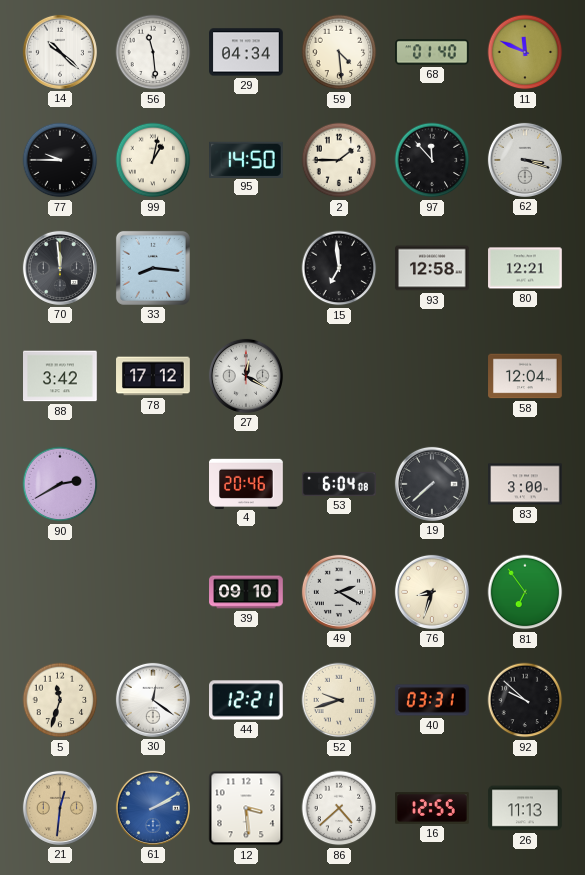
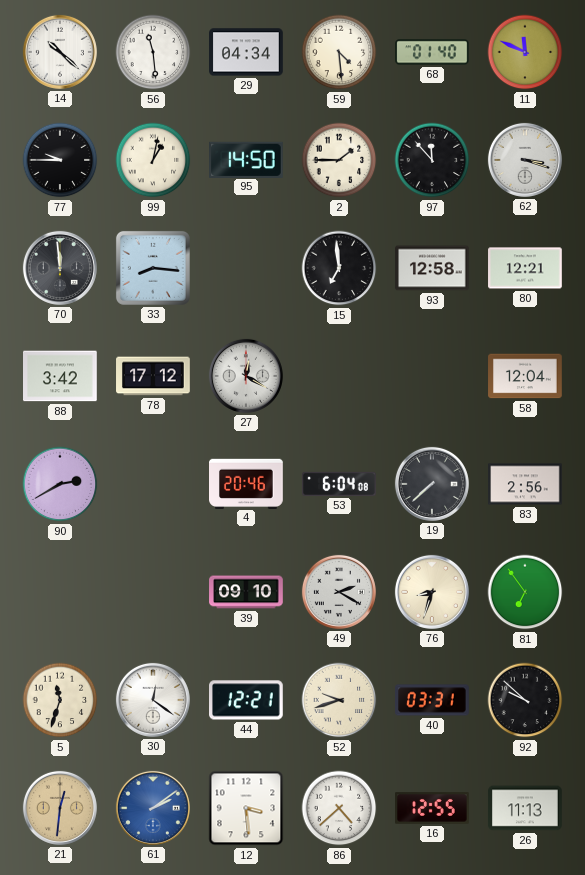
83: 3:00 -> 2:56 (525, 484)
61: 2:10 -> 2:09 (153, 808)
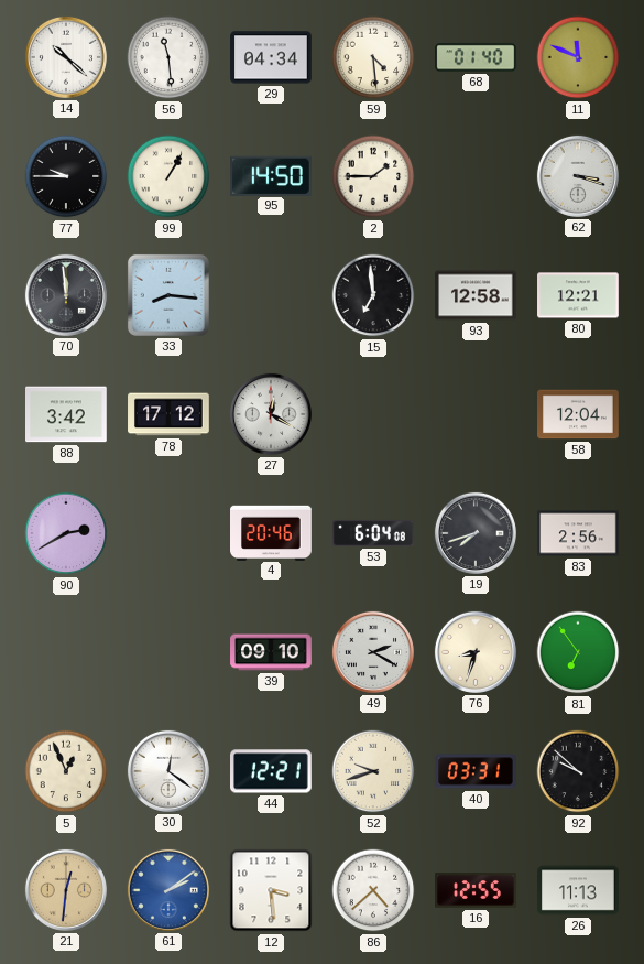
99: 1:02 -> 1:05 (168, 176)
97: 11:53 -> none (432, 160)
19: 7:38 -> 7:42 (476, 533)
5: 11:33 -> 12:56 (66, 771)
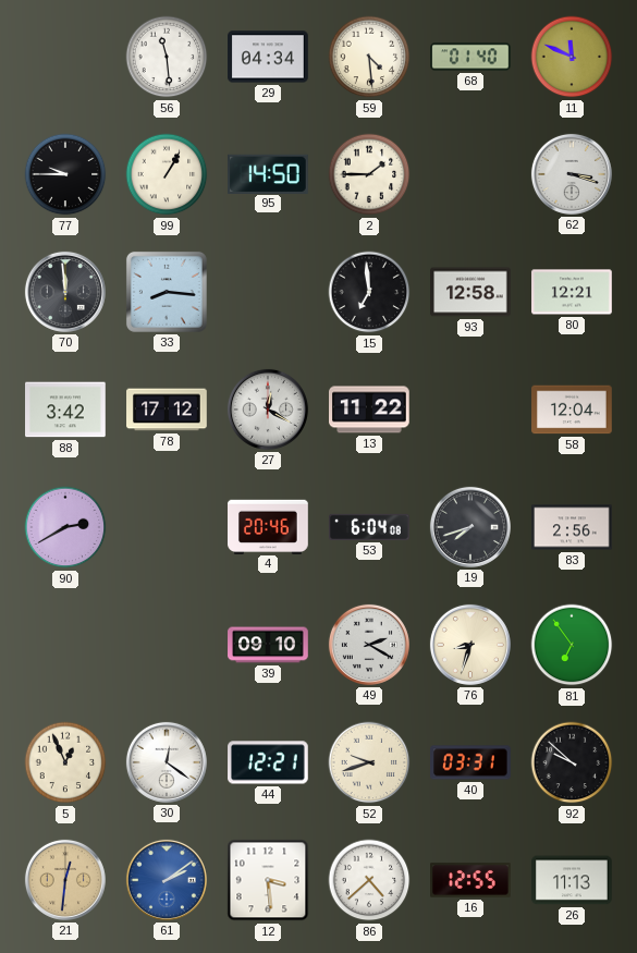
14: 10:22 -> none (66, 57)
13: none -> 11:22 (370, 410)
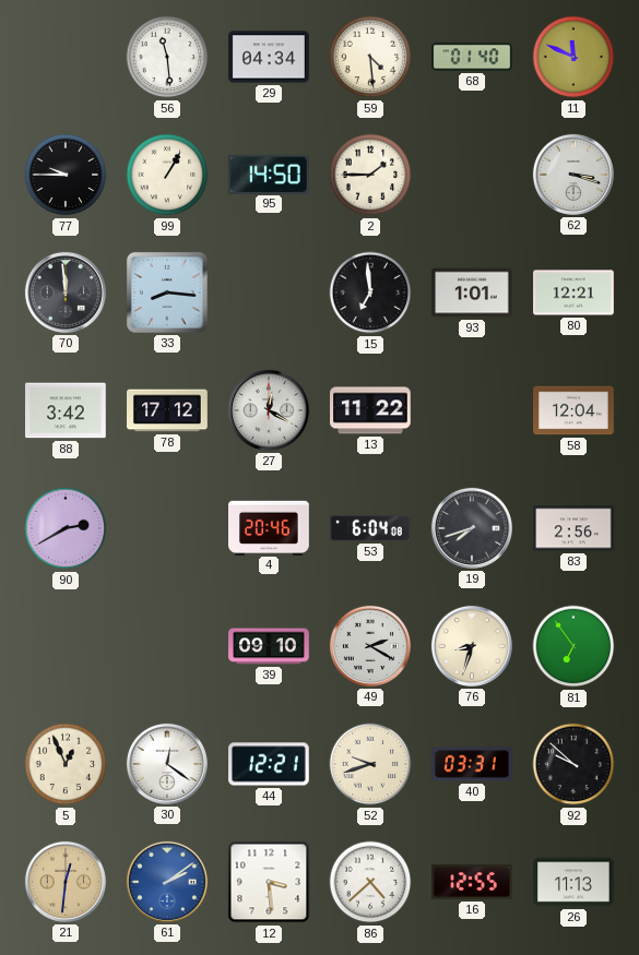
93: 12:58 -> 1:01 (472, 293)
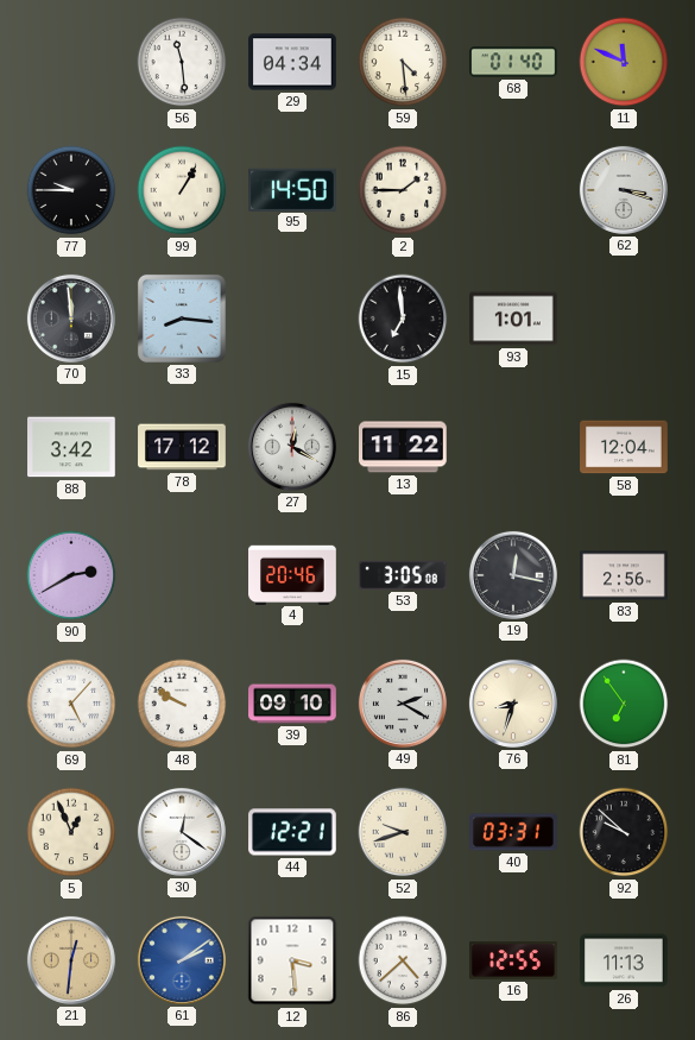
80: 12:21 -> none (573, 293)
53: 6:04 -> 3:05 (403, 575)
19: 7:42 -> 12:17 (513, 575)
69: none -> 5:07 (71, 704)
48: none -> 9:50 (182, 704)
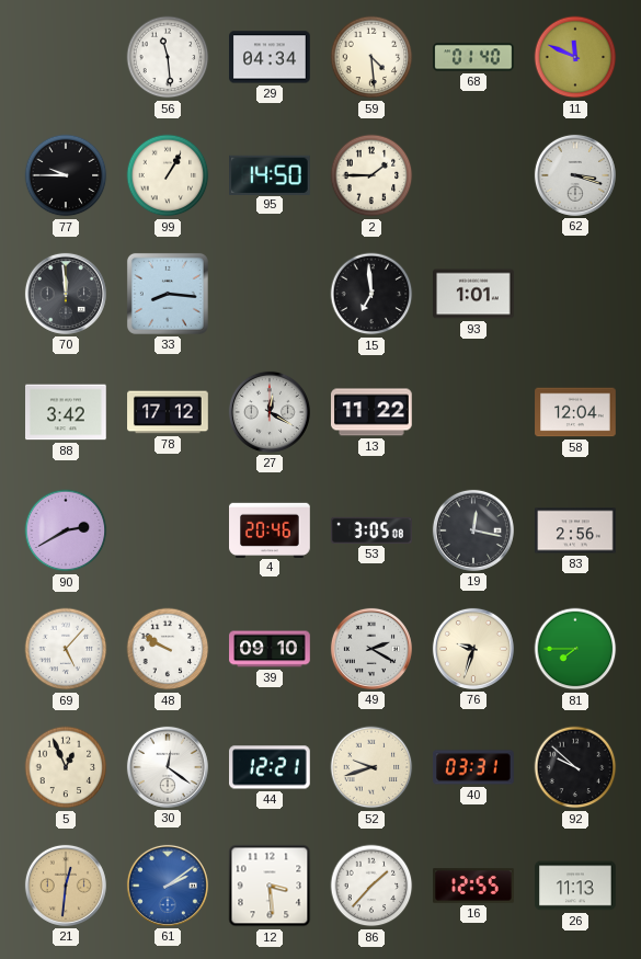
76: 8:33 -> 9:33 (473, 649)
81: 6:54 -> 7:45 (575, 649)
86: 4:38 -> 1:37 (371, 886)
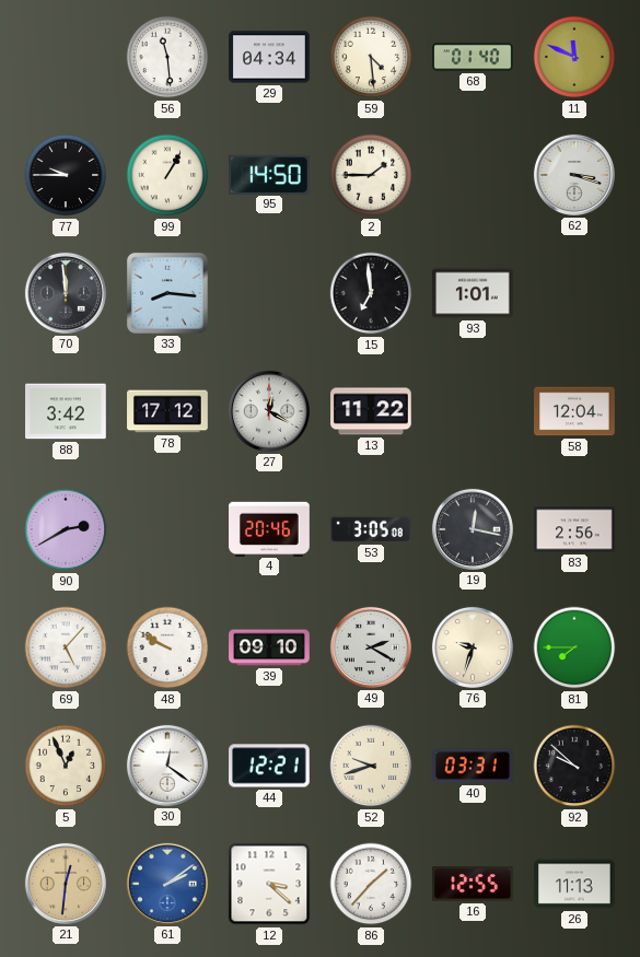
12: 3:29 -> 3:22 (269, 884)
